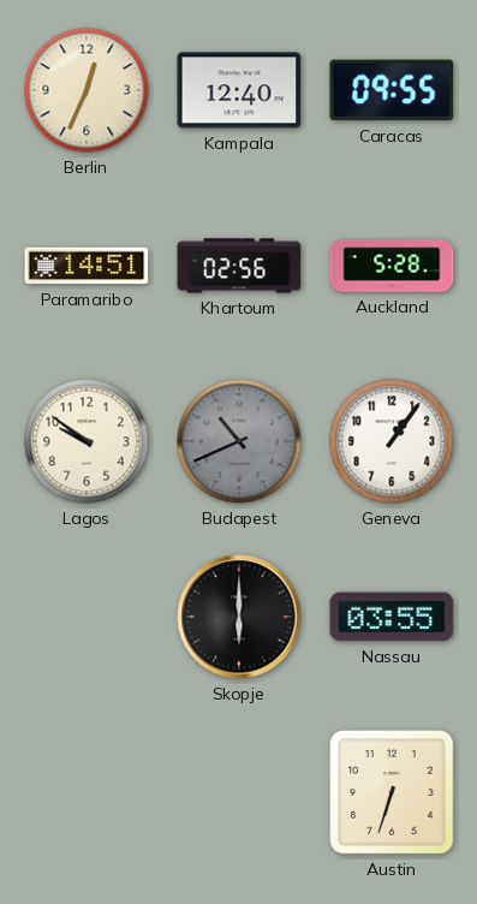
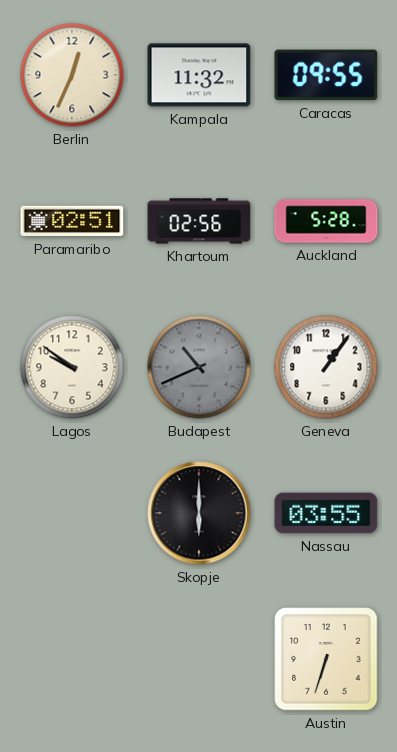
Kampala: 12:40 -> 11:32 (199, 75)
Paramaribo: 14:51 -> 02:51 (72, 221)
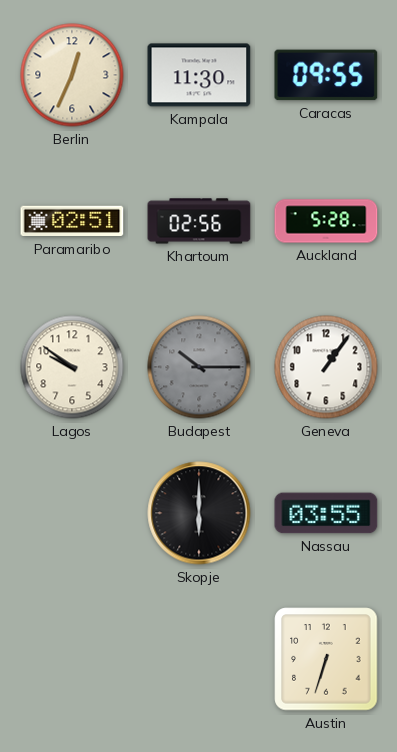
Kampala: 11:32 -> 11:30 (199, 75)
Budapest: 10:41 -> 10:15 (199, 367)
